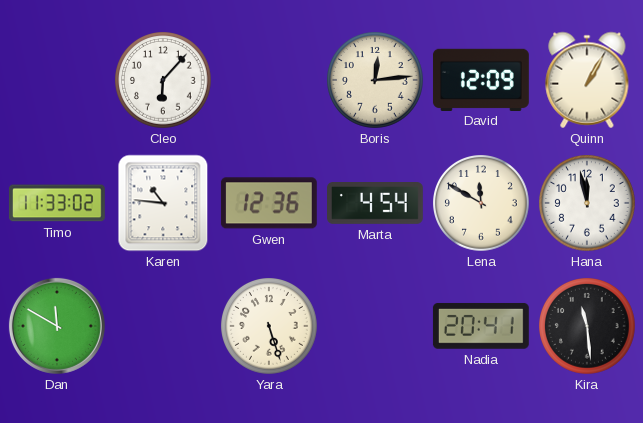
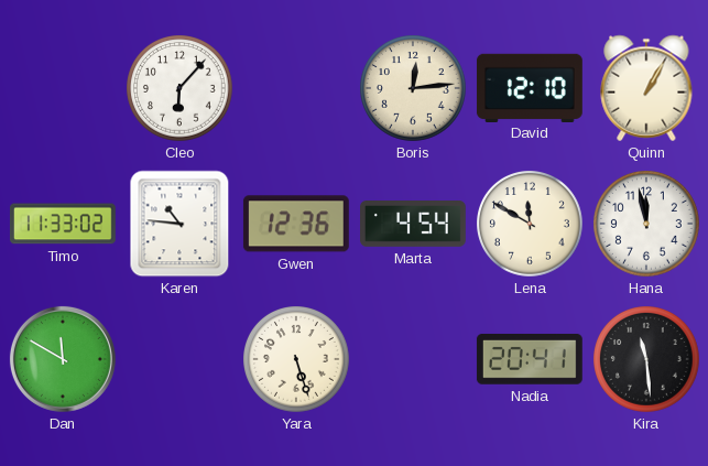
David: 12:09 -> 12:10 (530, 87)
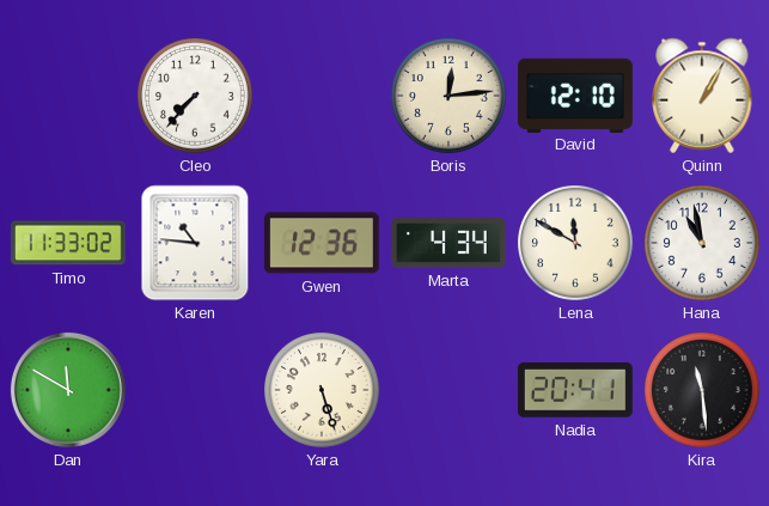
Cleo: 6:07 -> 7:37 (196, 97)
Marta: 4:54 -> 4:34 (450, 244)
Hana: 11:58 -> 10:58 (703, 244)
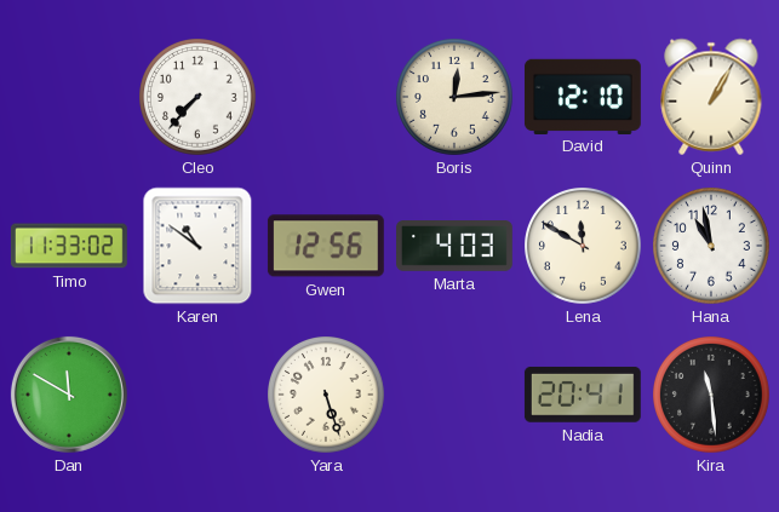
Karen: 10:46 -> 10:51 (197, 246)
Gwen: 12:36 -> 12:56 (326, 246)
Marta: 4:34 -> 4:03 (456, 247)
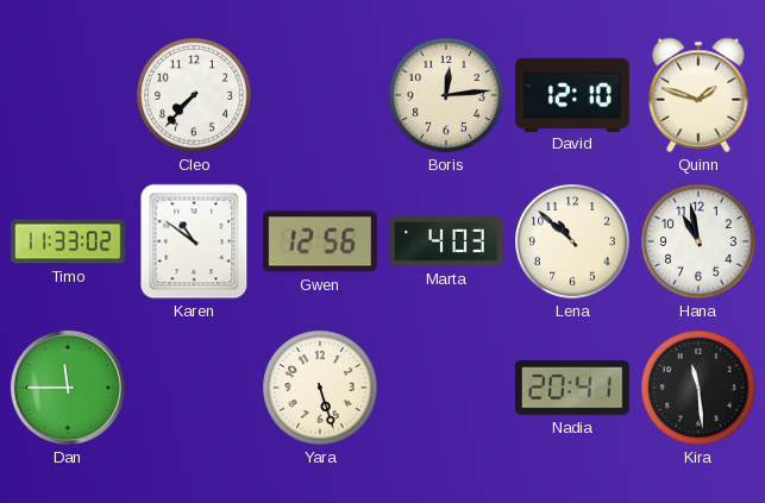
Quinn: 1:05 -> 1:48 (698, 95)
Lena: 11:50 -> 10:52 (573, 243)
Dan: 11:50 -> 11:45 (68, 388)
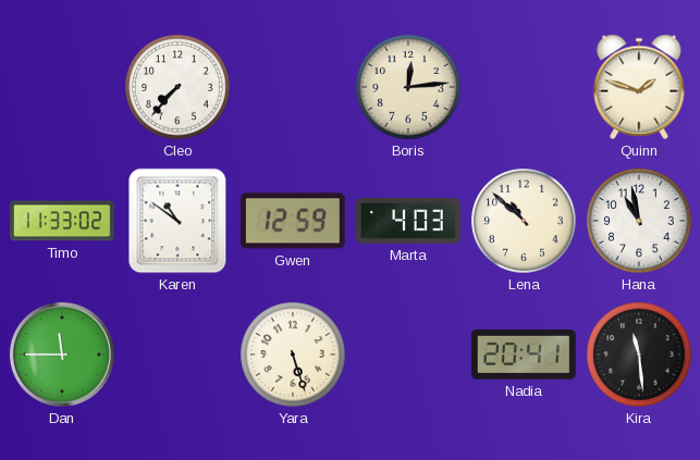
David: 12:10 -> none (572, 94)
Gwen: 12:56 -> 12:59 (293, 221)
